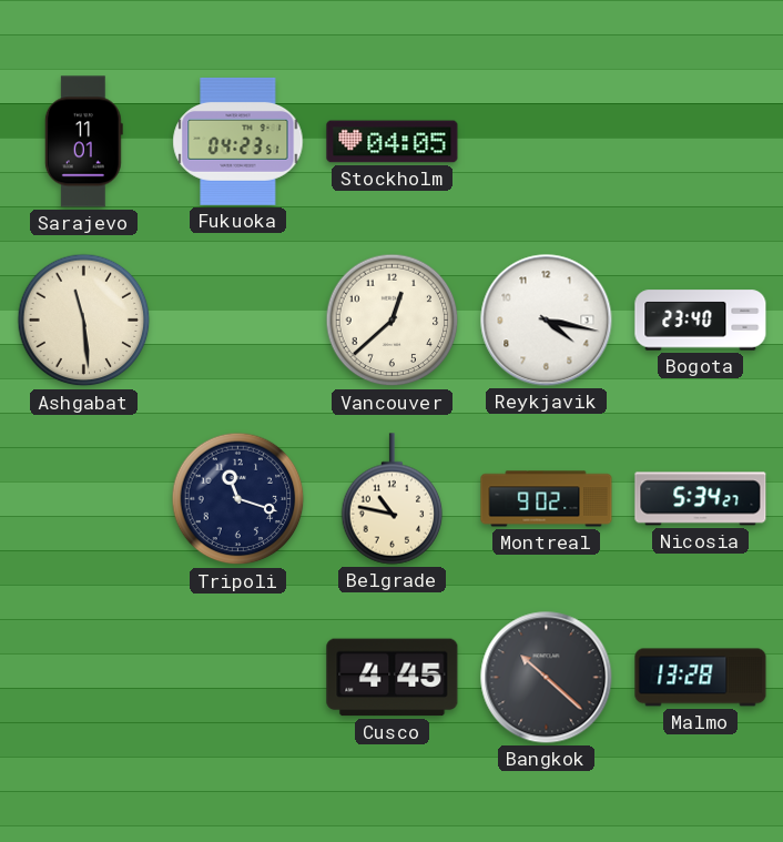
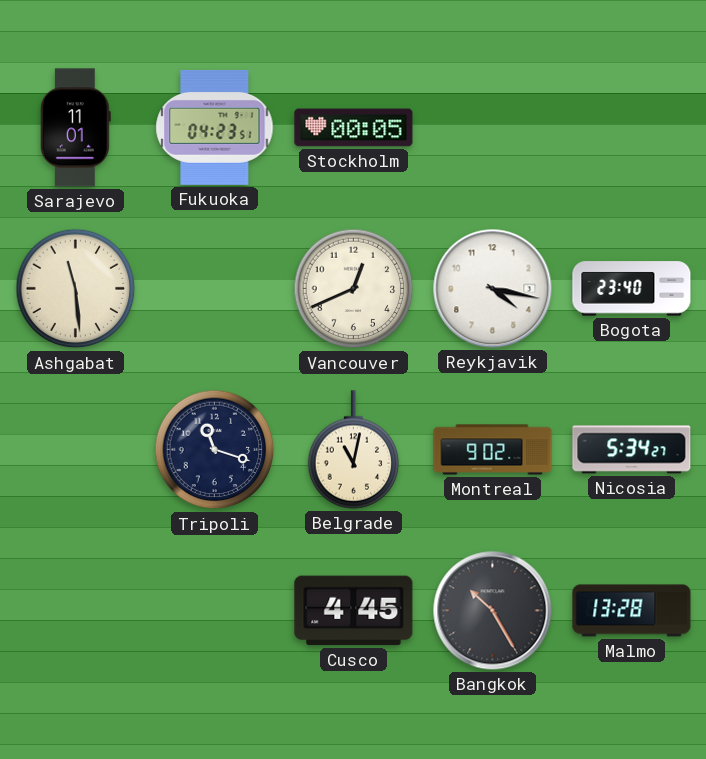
Stockholm: 04:05 -> 00:05 (354, 128)
Vancouver: 12:38 -> 12:41 (354, 289)
Belgrade: 10:47 -> 11:02 (354, 450)
Bangkok: 10:22 -> 10:25 (493, 611)
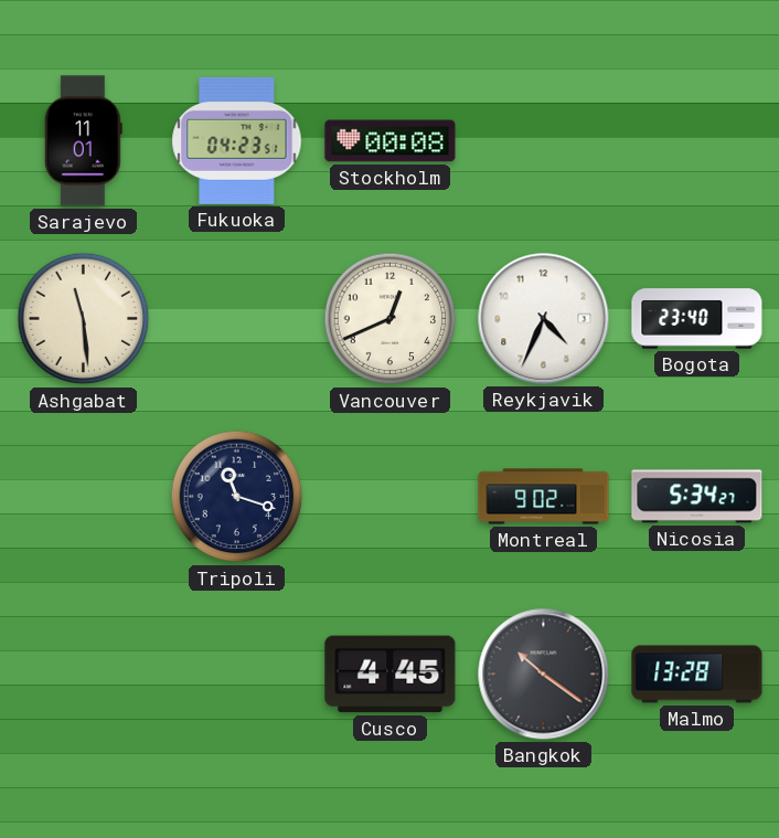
Stockholm: 00:05 -> 00:08 (391, 141)
Reykjavik: 4:17 -> 4:34 (544, 319)
Belgrade: 11:02 -> none (354, 450)
Bangkok: 10:25 -> 10:21 (544, 675)
